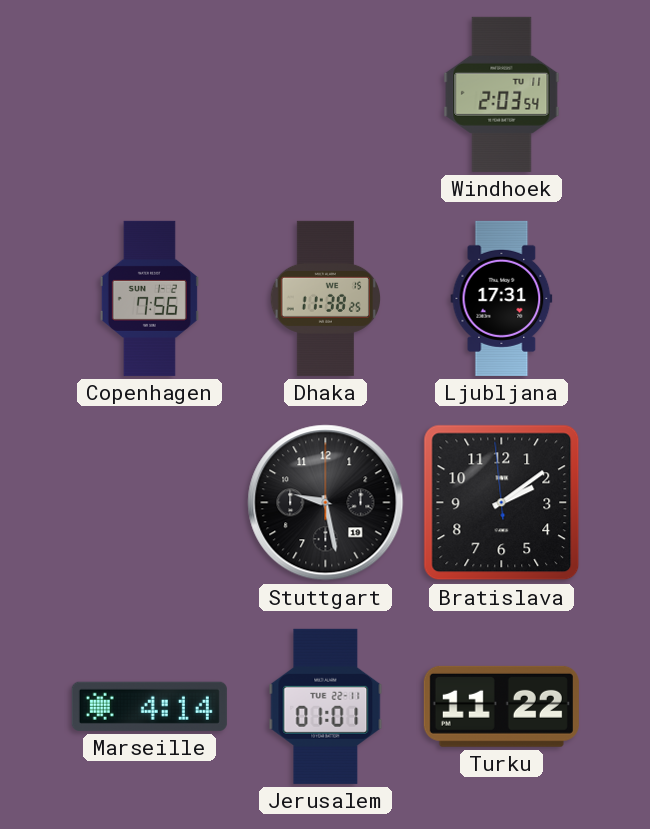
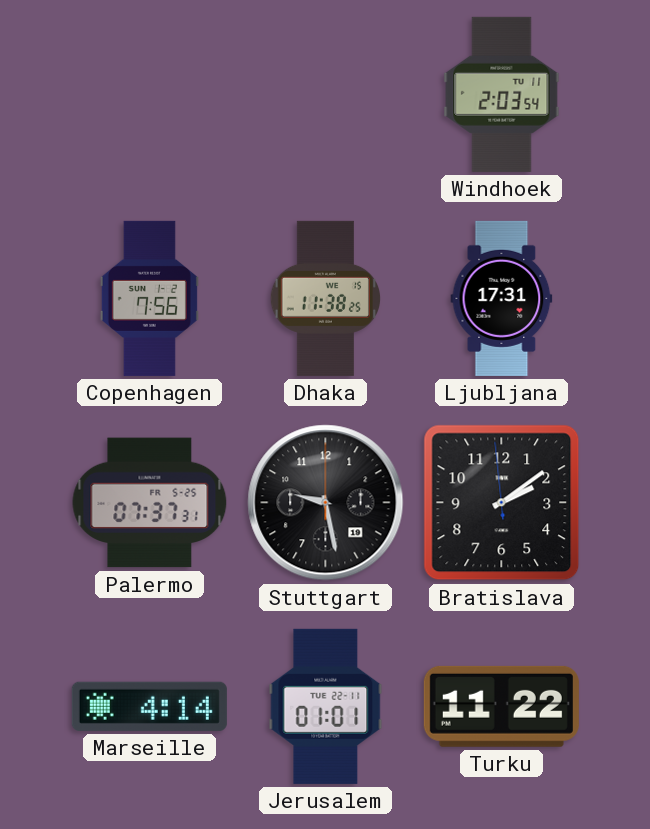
Palermo: none -> 07:37 (150, 503)
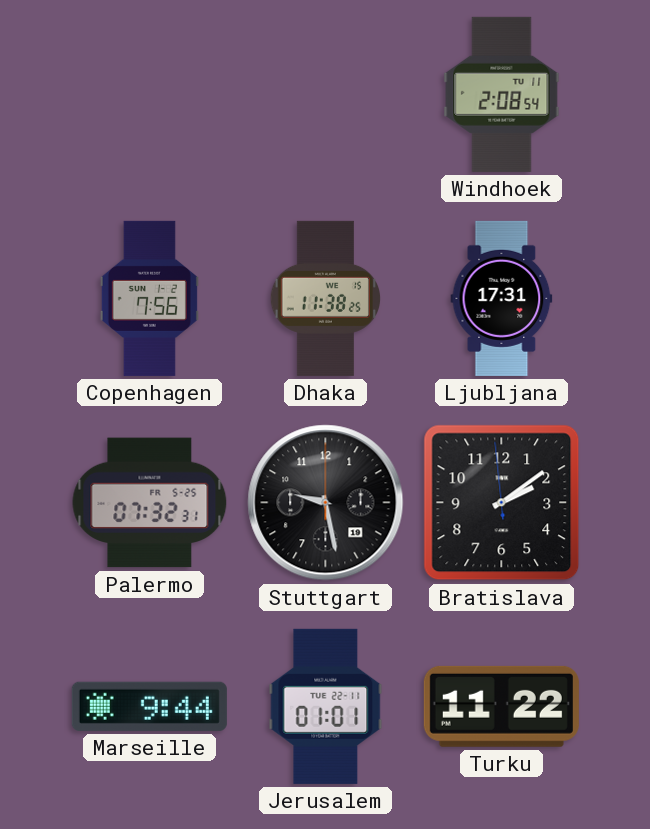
Windhoek: 2:03 -> 2:08 (502, 94)
Palermo: 07:37 -> 07:32 (150, 503)
Marseille: 4:14 -> 9:44 (149, 706)
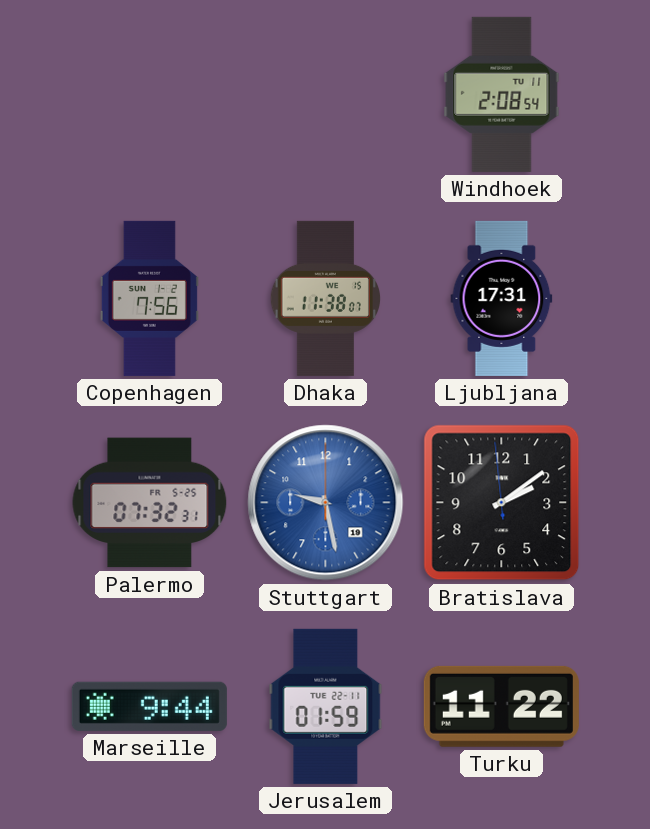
Dhaka: 11:38:25 -> 11:38:07 (325, 298)
Stuttgart dial: black -> blue (326, 503)
Jerusalem: 01:01 -> 01:59 (326, 706)
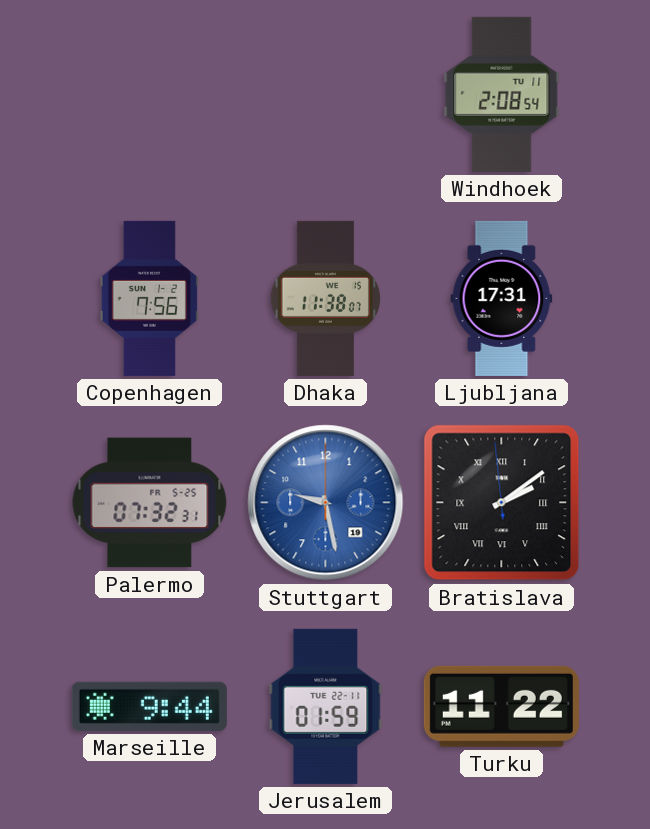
Bratislava numerals: Arabic -> Roman (502, 503)
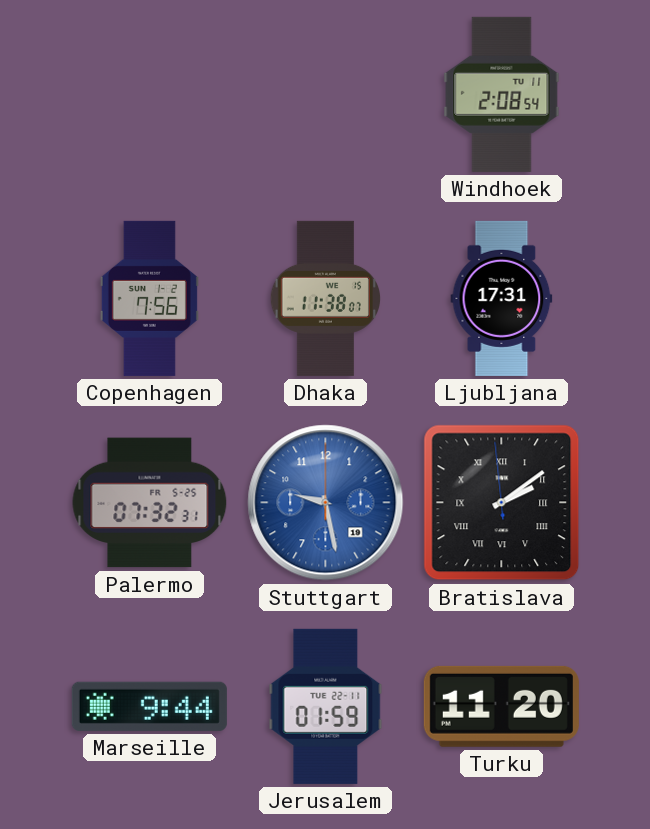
Turku: 11:22 -> 11:20 (501, 706)
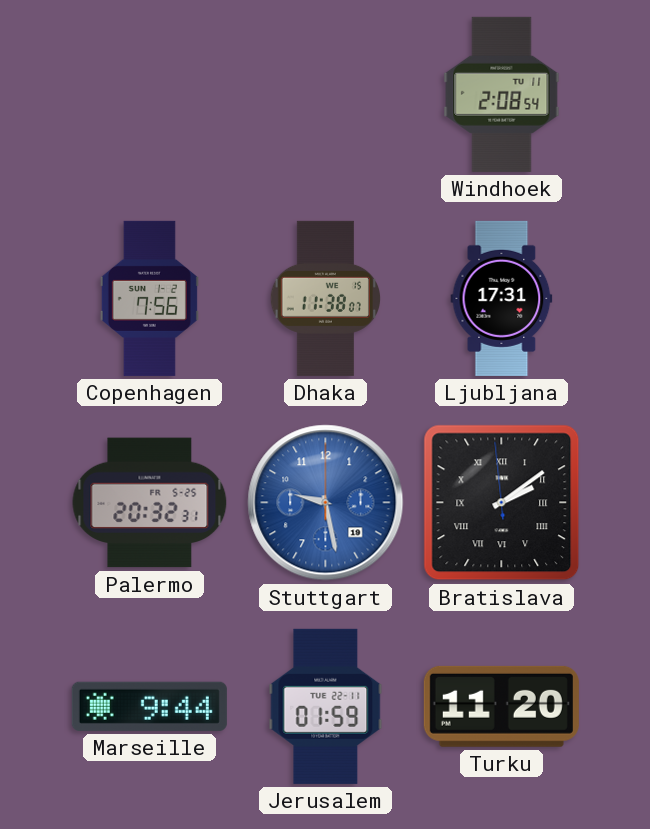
Palermo: 07:32 -> 20:32 (150, 503)
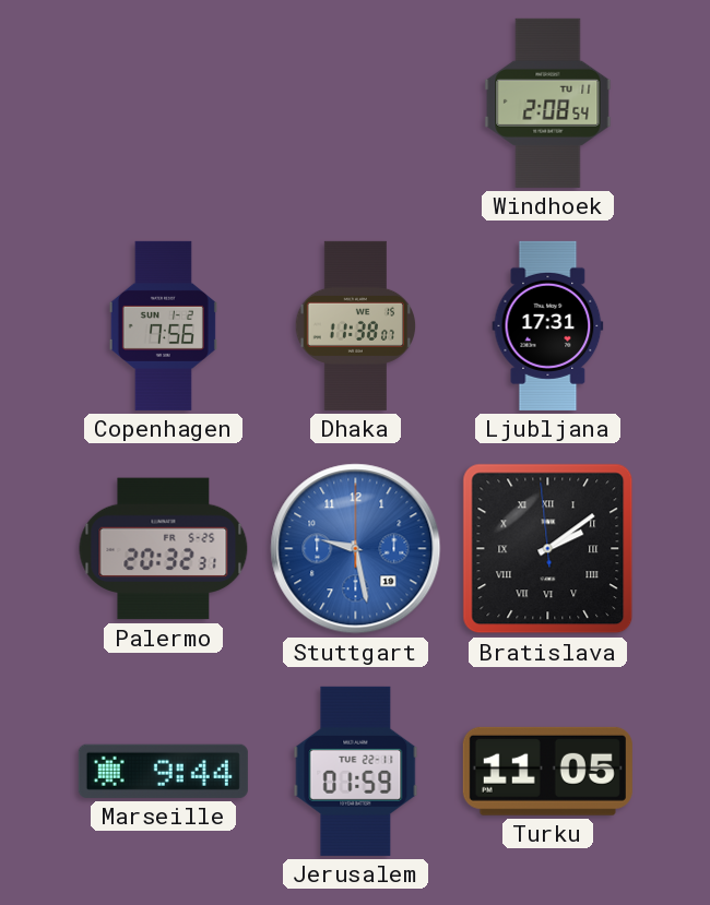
Turku: 11:20 -> 11:05 (547, 771)
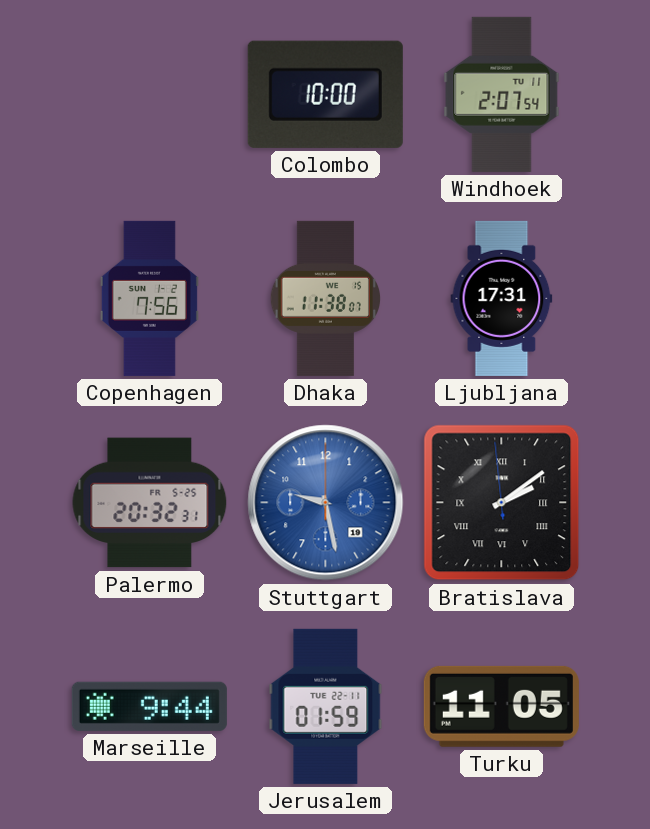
Colombo: none -> 10:00 (325, 94)
Windhoek: 2:08 -> 2:07 (502, 94)
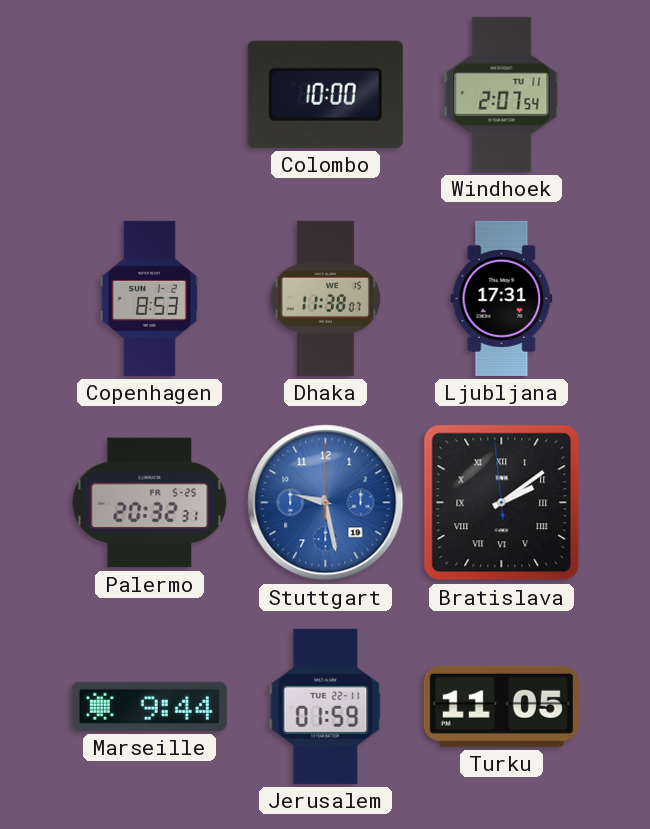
Copenhagen: 7:56 -> 8:53 (149, 298)
